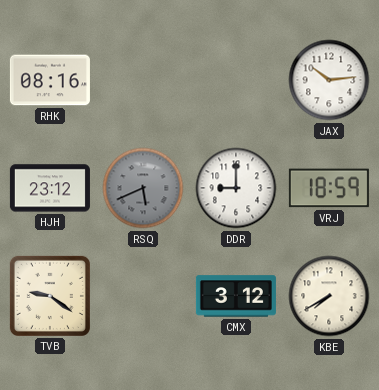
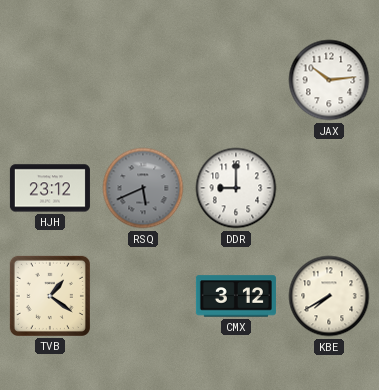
RHK: 08:16 -> none (50, 80)
VRJ: 18:59 -> none (329, 188)
TVB: 9:21 -> 1:21 (50, 296)
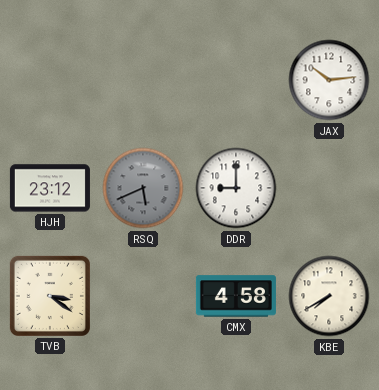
TVB: 1:21 -> 3:21 (50, 296)
CMX: 3:12 -> 4:58 (236, 296)
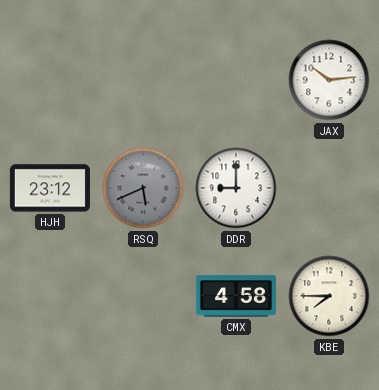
TVB: 3:21 -> none (50, 296)
KBE: 7:40 -> 7:45 (329, 296)
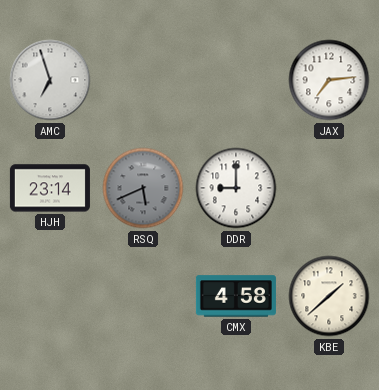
AMC: none -> 6:57 (50, 80)
JAX: 10:14 -> 7:14 (329, 80)
HJH: 23:12 -> 23:14 (50, 188)
KBE: 7:45 -> 1:38 (329, 296)
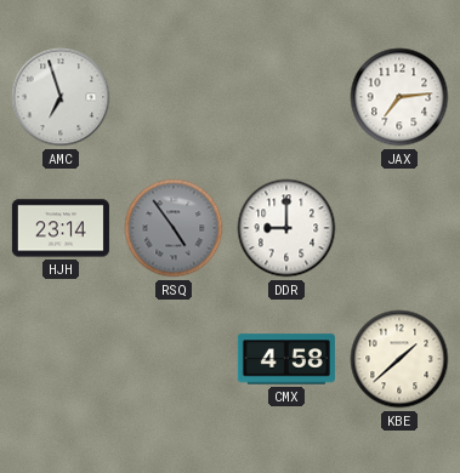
RSQ: 5:41 -> 4:54 (174, 228)
